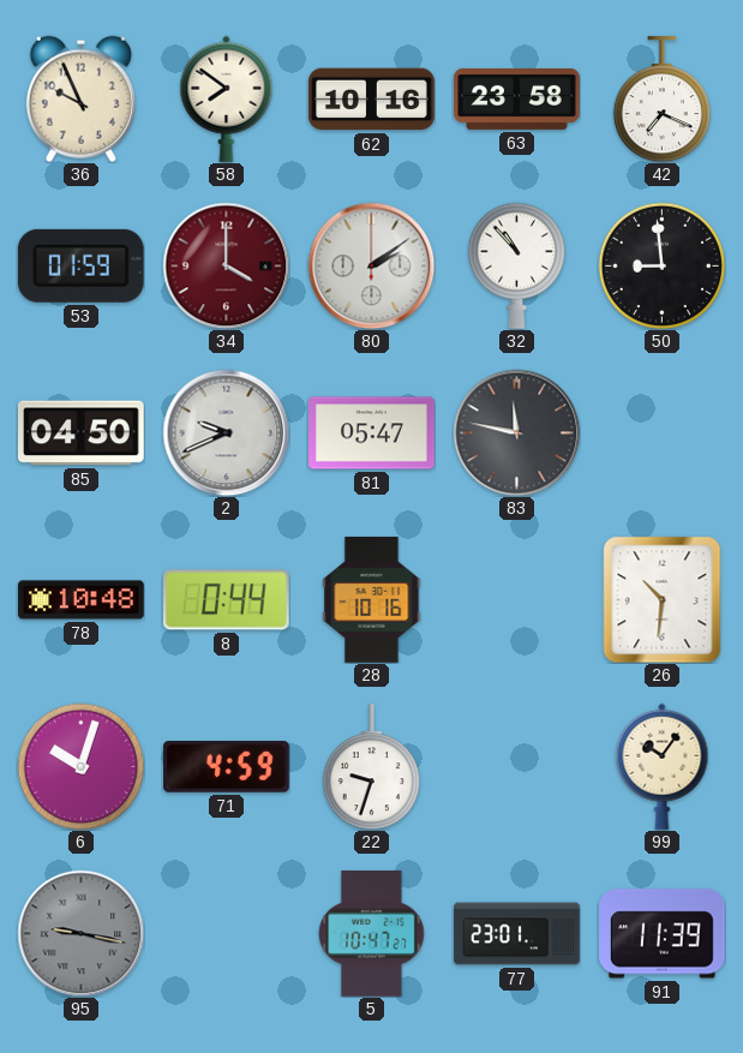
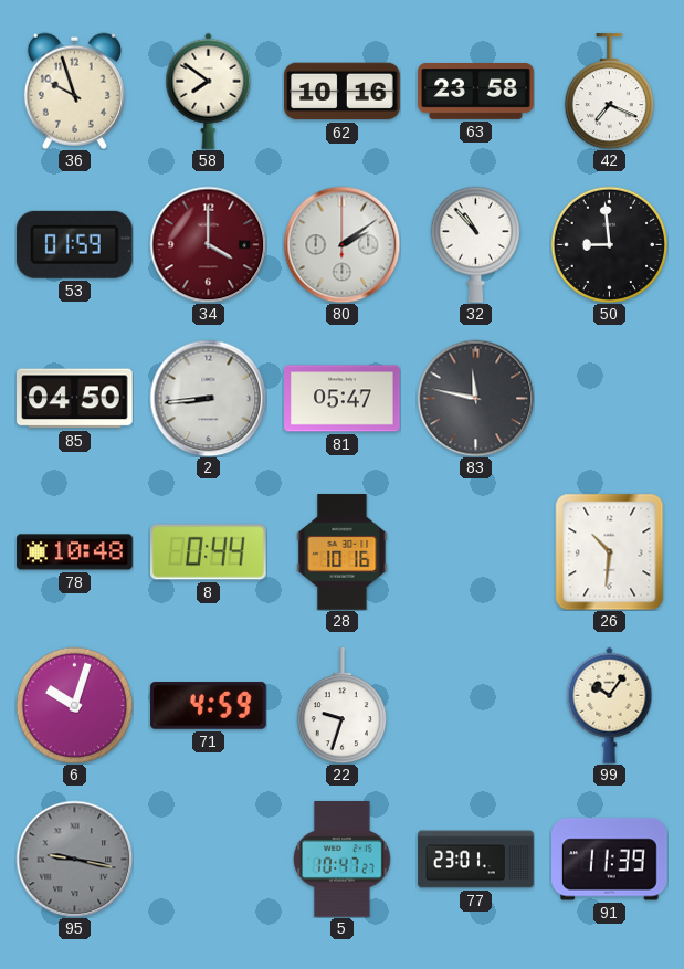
36: 9:56 -> 9:57 (74, 91)
2: 9:41 -> 8:44 (208, 398)
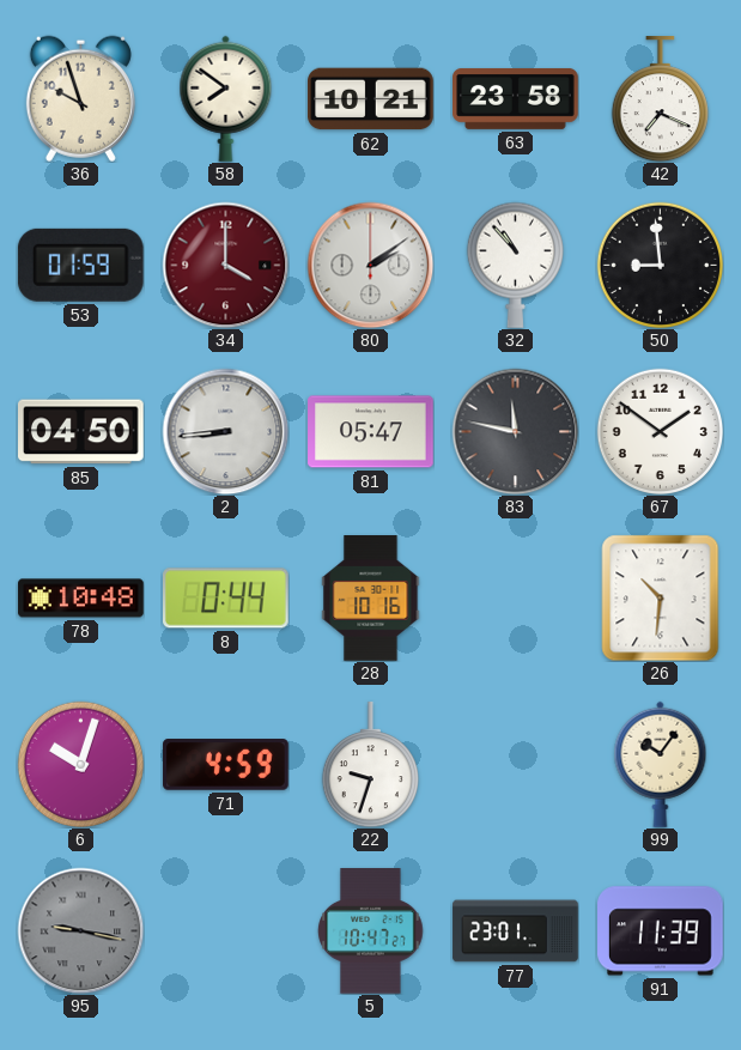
62: 10:16 -> 10:21 (371, 99)
67: none -> 1:51 (660, 431)
